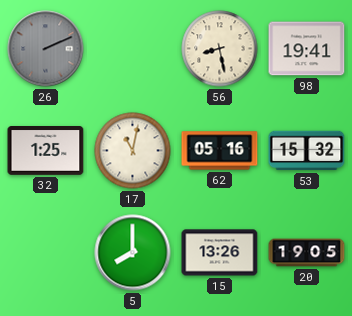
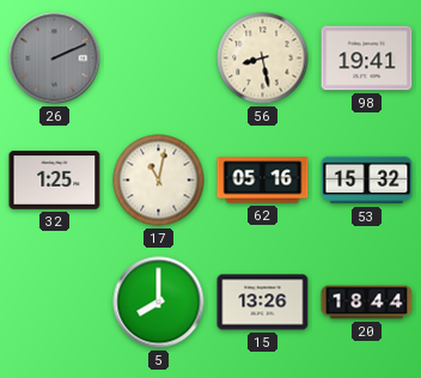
20: 19:05 -> 18:44 (367, 303)
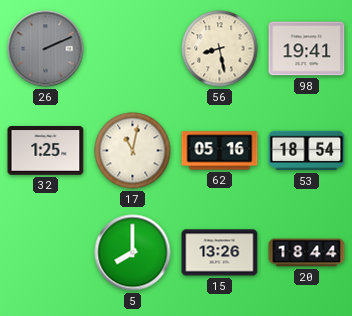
53: 15:32 -> 18:54 (307, 151)
